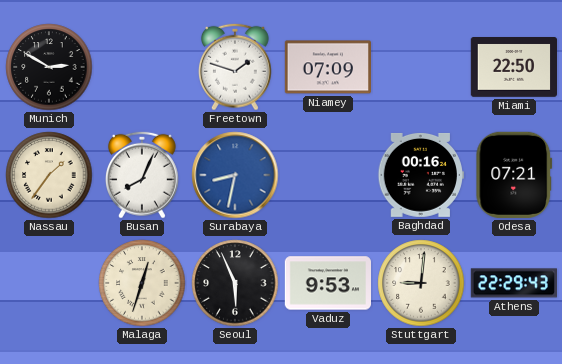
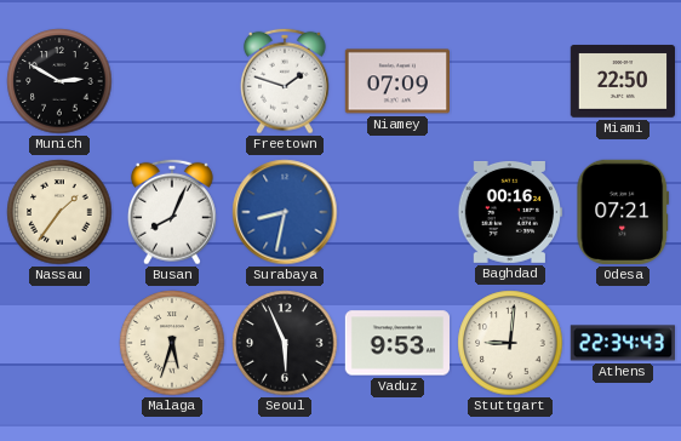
Malaga: 12:33 -> 5:33 (172, 343)
Athens: 22:29 -> 22:34 (622, 343)
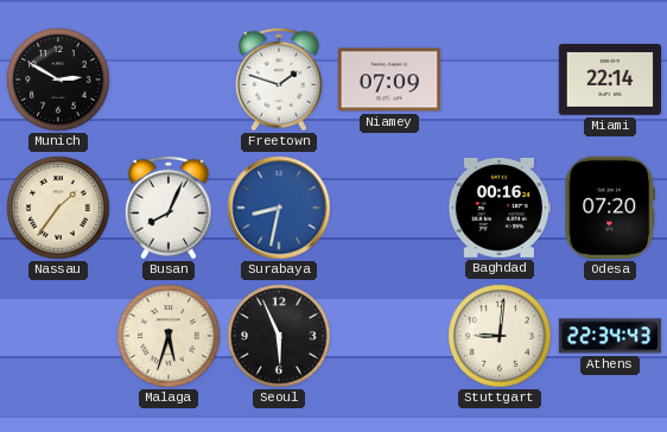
Miami: 22:50 -> 22:14 (609, 80)
Odesa: 07:21 -> 07:20 (610, 208)
Vaduz: 9:53 -> none (396, 343)
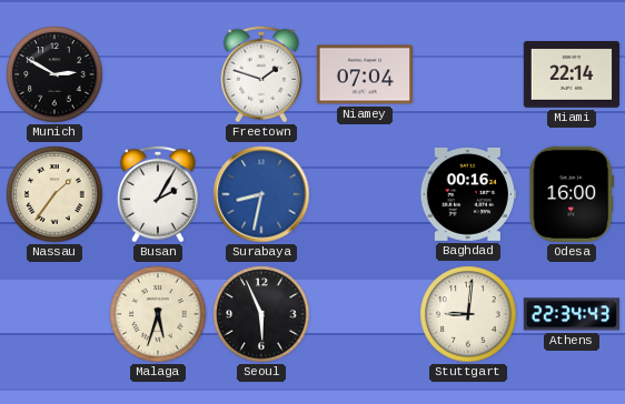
Niamey: 07:09 -> 07:04 (364, 74)
Busan: 8:04 -> 2:05 (158, 194)
Odesa: 07:20 -> 16:00 (572, 194)
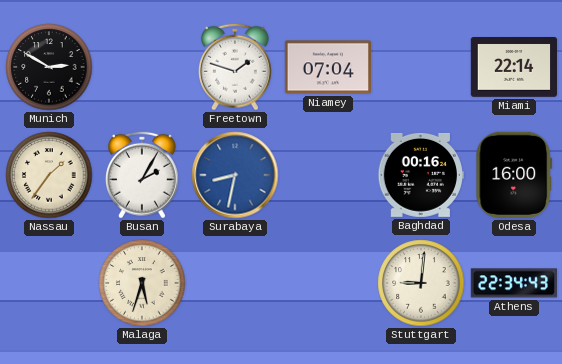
Seoul: 5:56 -> none (261, 314)
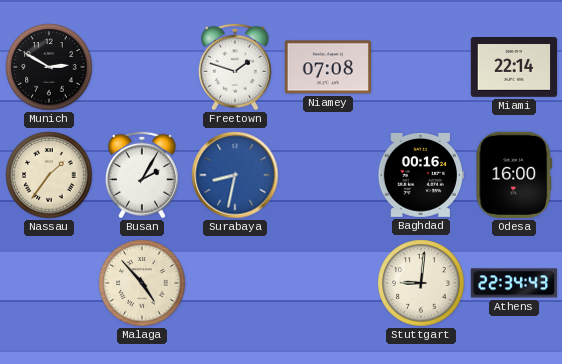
Niamey: 07:04 -> 07:08 (327, 67)
Malaga: 5:33 -> 4:53 (142, 283)
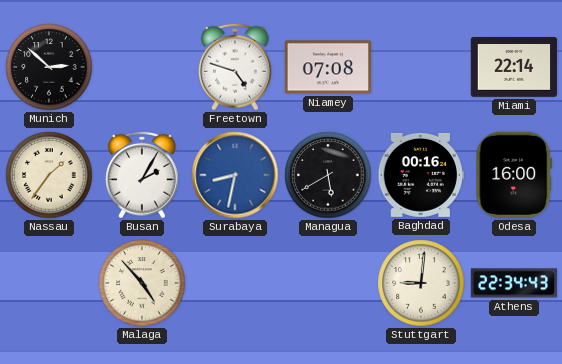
Munich: 2:50 -> 2:52 (49, 67)
Freetown: 1:48 -> 4:48 (235, 67)
Managua: none -> 5:40 (328, 175)
